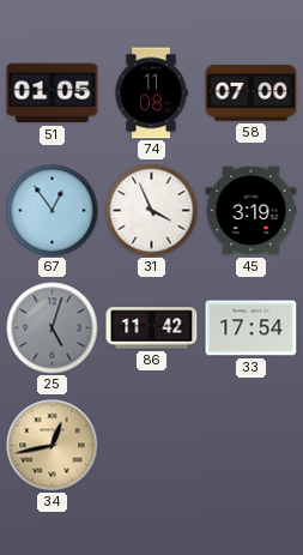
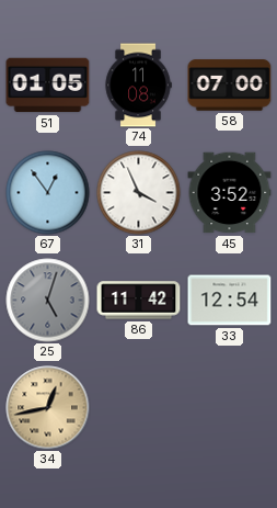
45: 3:19 -> 3:52 (230, 193)
33: 17:54 -> 12:54 (230, 301)
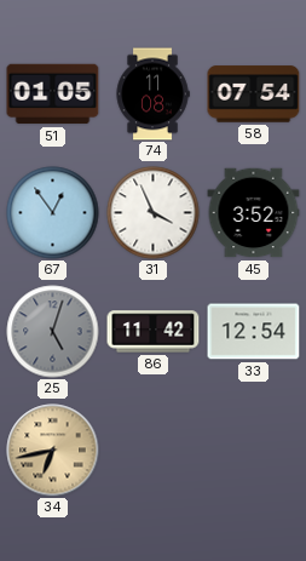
58: 07:00 -> 07:54 (254, 95)
34: 12:43 -> 6:43 (53, 451)
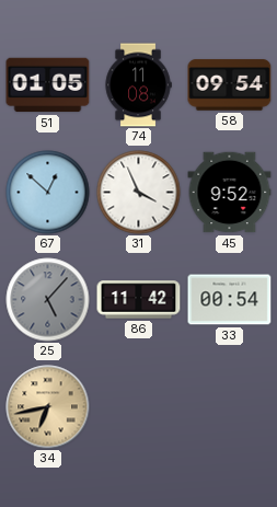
58: 07:54 -> 09:54 (230, 85)
67: 12:54 -> 12:52 (48, 193)
45: 3:52 -> 9:52 (230, 193)
25: 5:03 -> 5:07 (48, 300)
33: 12:54 -> 00:54 (230, 300)
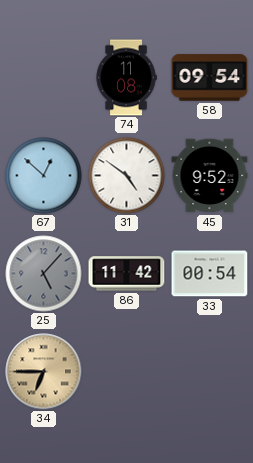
51: 01:05 -> none (48, 85)
31: 3:56 -> 4:51 (127, 176)
34: 6:43 -> 6:45 (44, 372)
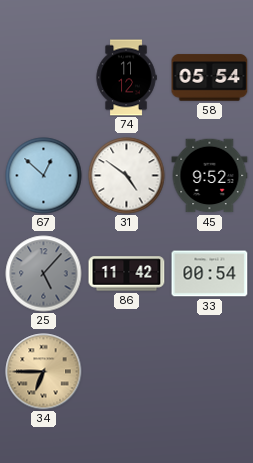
74: 11:08 -> 11:12 (126, 78)
58: 09:54 -> 05:54 (210, 78)
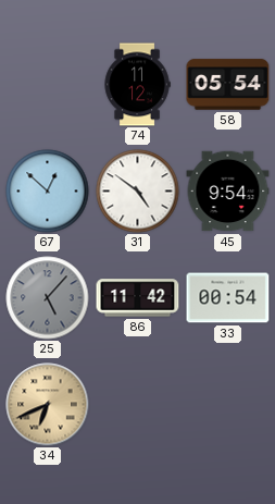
45: 9:52 -> 9:54 (228, 192)
34: 6:45 -> 6:41 (48, 405)
